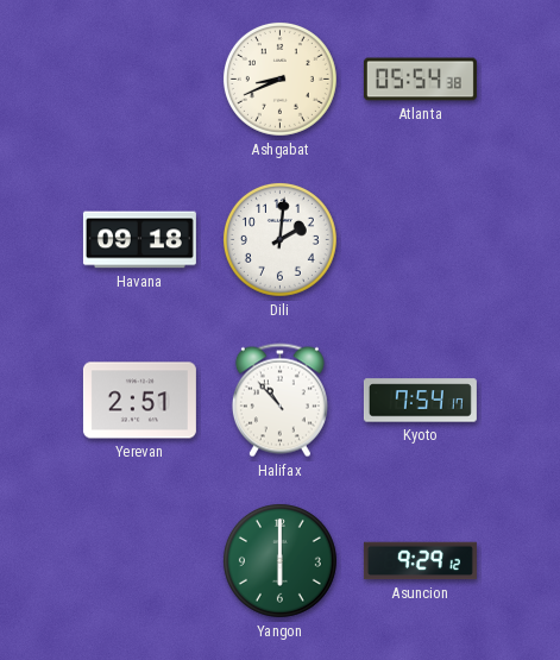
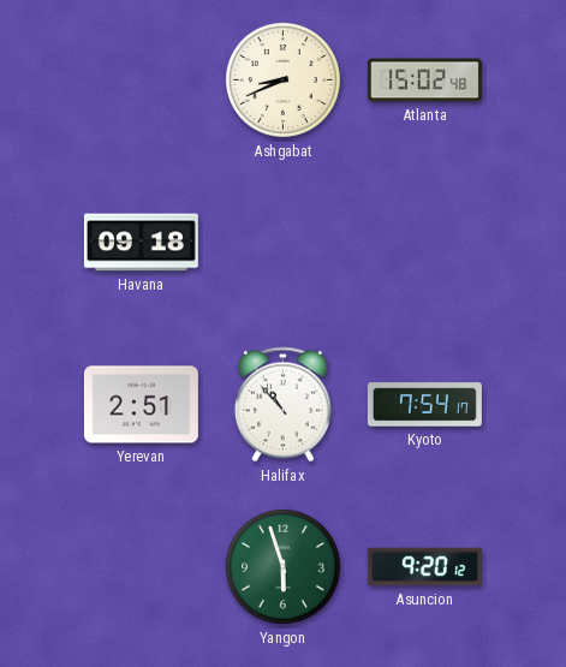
Atlanta: 05:54 -> 15:02 (424, 81)
Dili: 2:01 -> none (279, 239)
Yangon: 6:00 -> 5:57 (282, 566)
Asuncion: 9:29 -> 9:20 (424, 567)
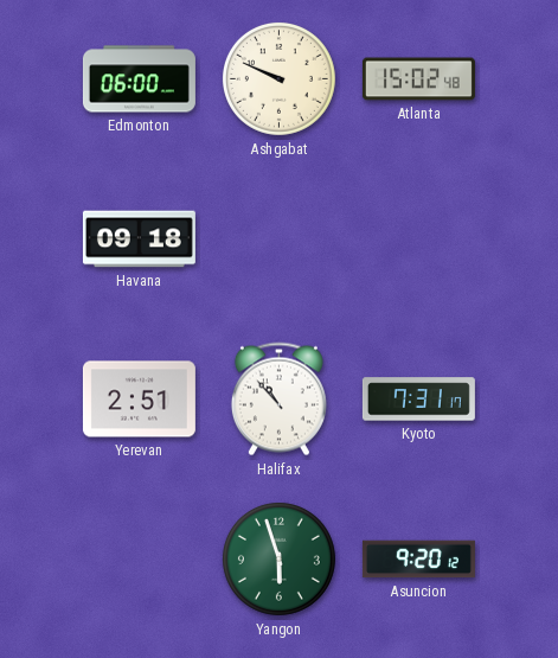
Edmonton: none -> 06:00 (139, 79)
Ashgabat: 8:41 -> 9:49 (278, 78)
Kyoto: 7:54 -> 7:31 (418, 400)
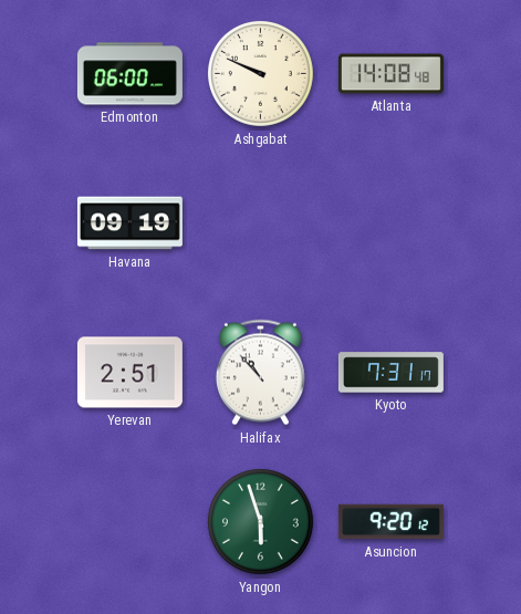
Atlanta: 15:02 -> 14:08 (390, 74)
Havana: 09:18 -> 09:19 (129, 223)
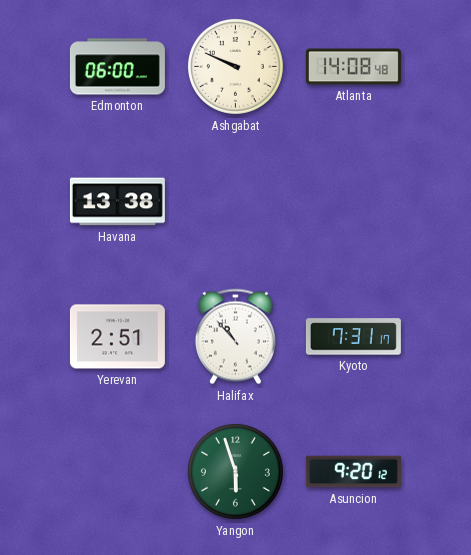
Havana: 09:19 -> 13:38 (117, 202)
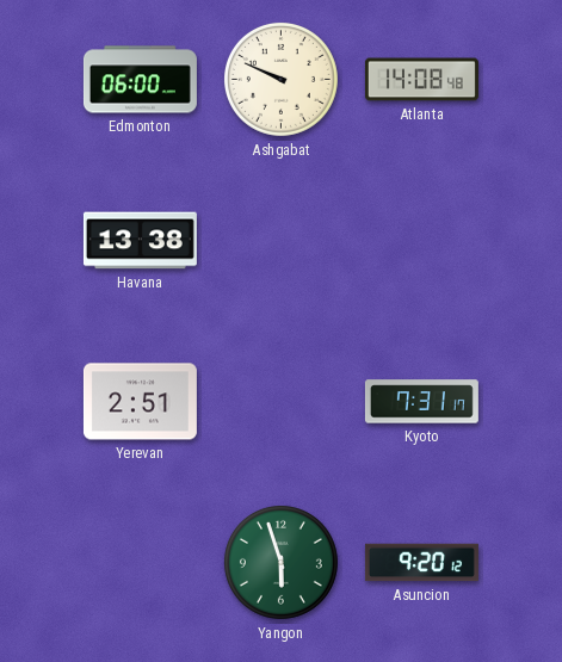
Halifax: 10:53 -> none (235, 337)
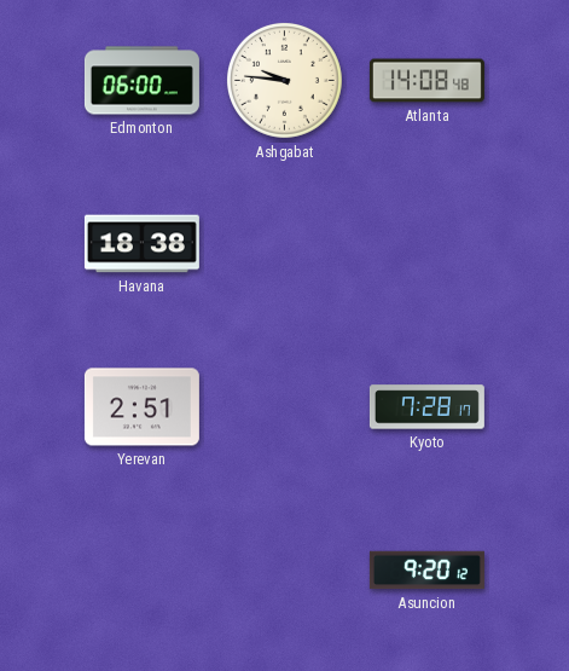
Ashgabat: 9:49 -> 9:46 (284, 80)
Havana: 13:38 -> 18:38 (141, 244)
Kyoto: 7:31 -> 7:28 (426, 407)
Yangon: 5:57 -> none (280, 562)
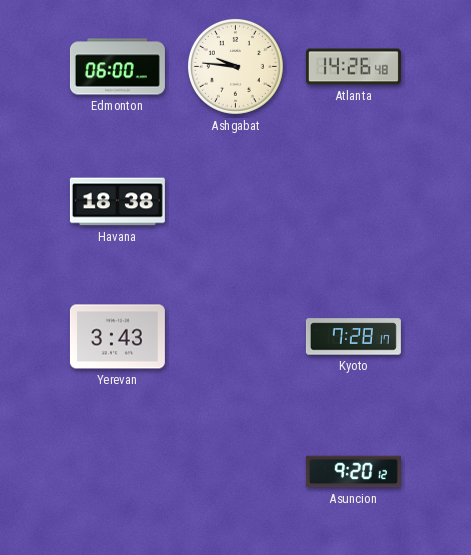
Atlanta: 14:08 -> 14:26 (353, 67)
Yerevan: 2:51 -> 3:43 (117, 337)
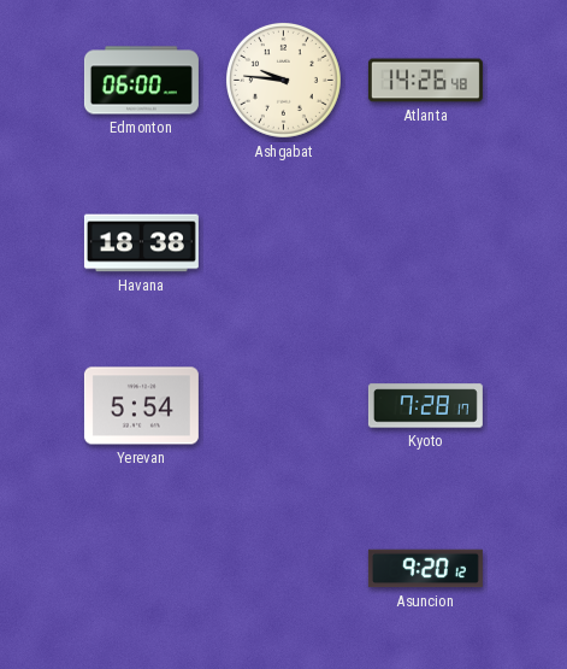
Yerevan: 3:43 -> 5:54 (141, 406)
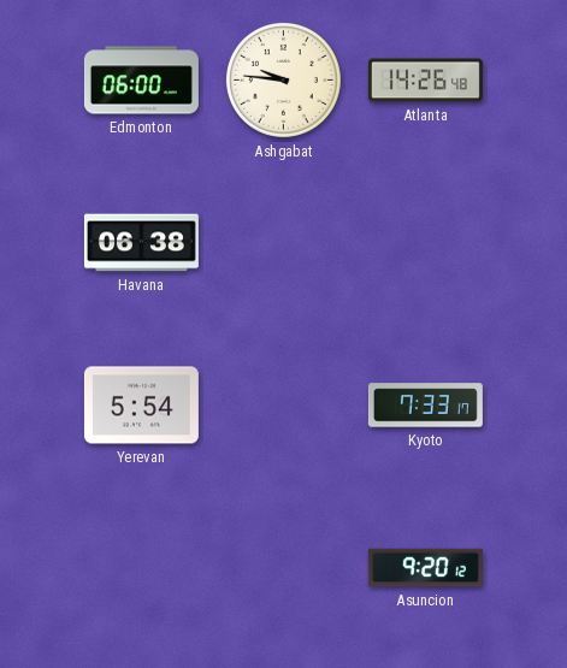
Havana: 18:38 -> 06:38 (141, 243)
Kyoto: 7:28 -> 7:33 (425, 406)
